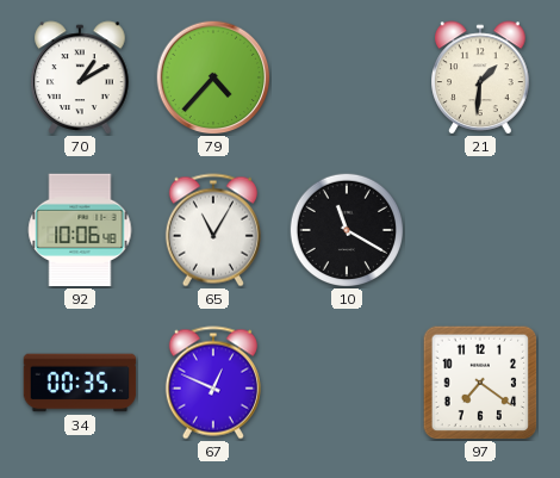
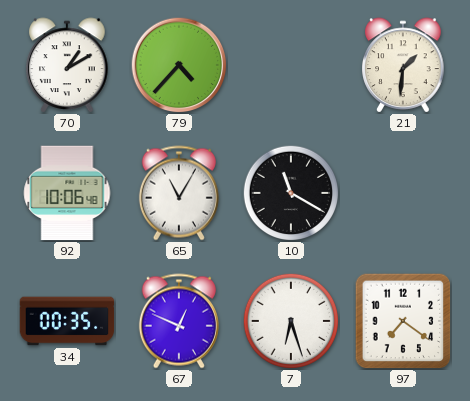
7: none -> 6:27 (290, 320)
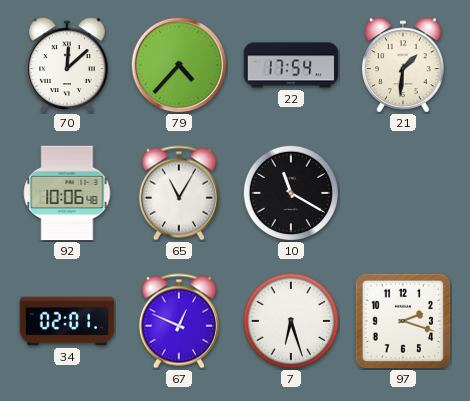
70: 1:10 -> 12:08 (67, 65)
22: none -> 17:54 (291, 65)
34: 00:35 -> 02:01 (67, 321)
97: 7:21 -> 2:18 (403, 321)
